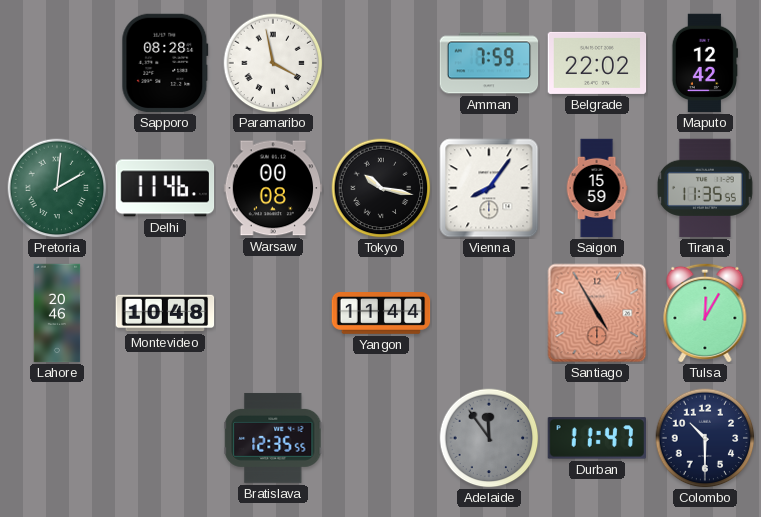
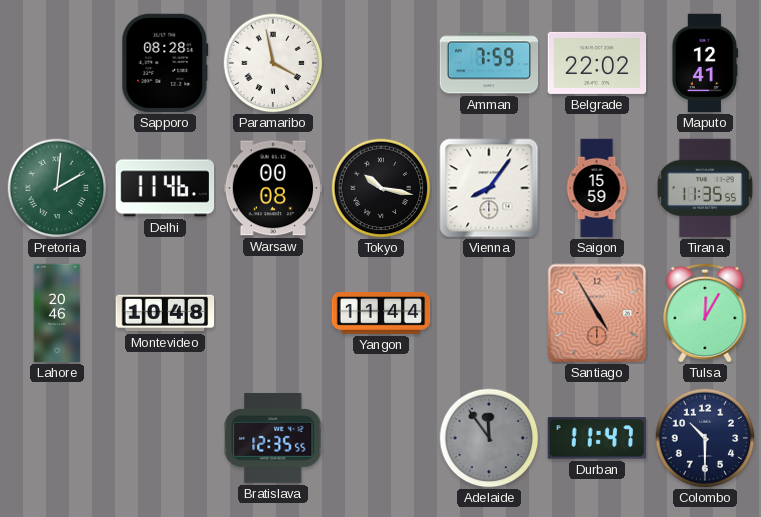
Maputo: 12:42 -> 12:41 (704, 63)
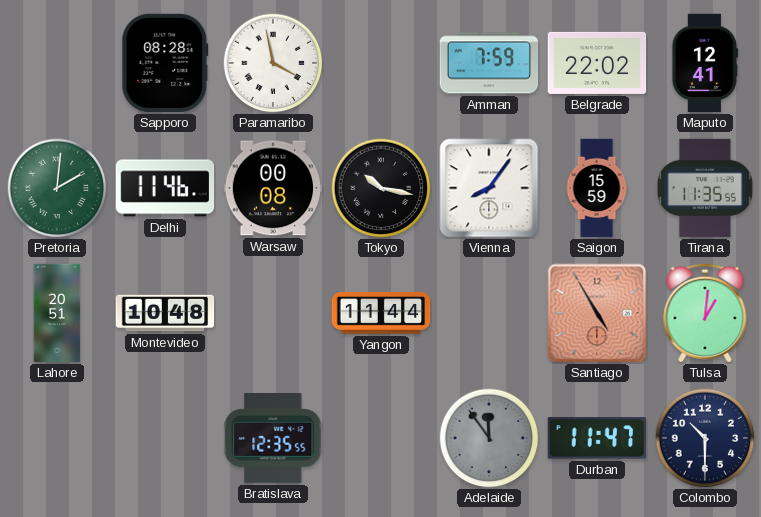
Lahore: 20:46 -> 20:51 (57, 313)
Tulsa: 12:05 -> 1:01 (705, 312)
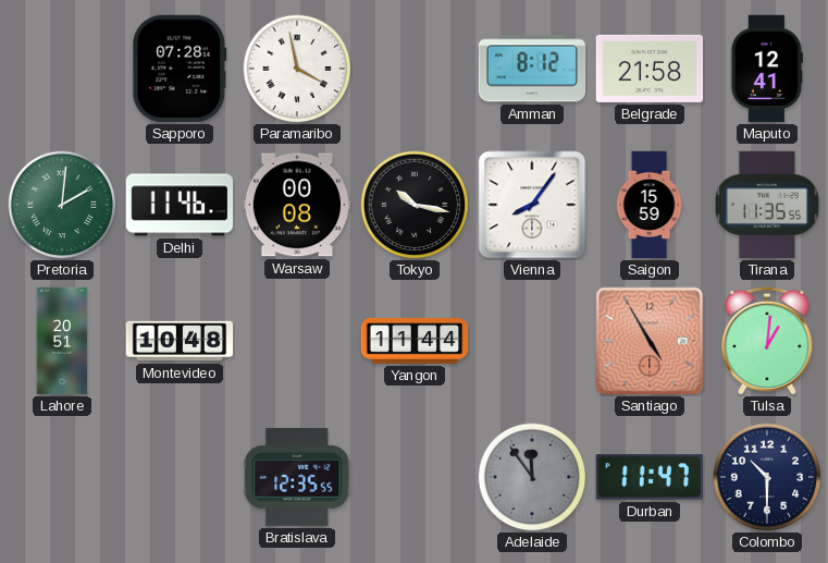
Sapporo: 08:28 -> 07:28 (180, 69)
Amman: 7:59 -> 8:12 (532, 69)
Belgrade: 22:02 -> 21:58 (650, 69)
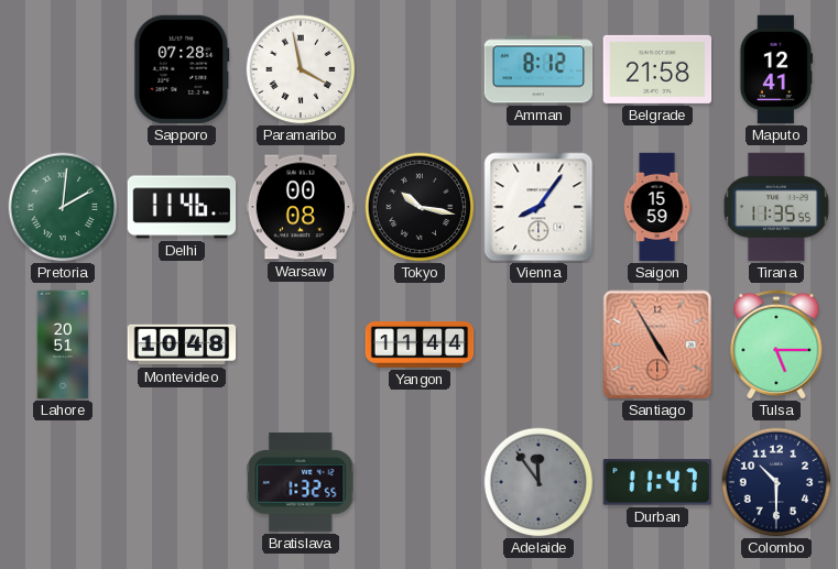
Tulsa: 1:01 -> 5:15 (776, 343)
Bratislava: 12:35 -> 1:32 (301, 482)
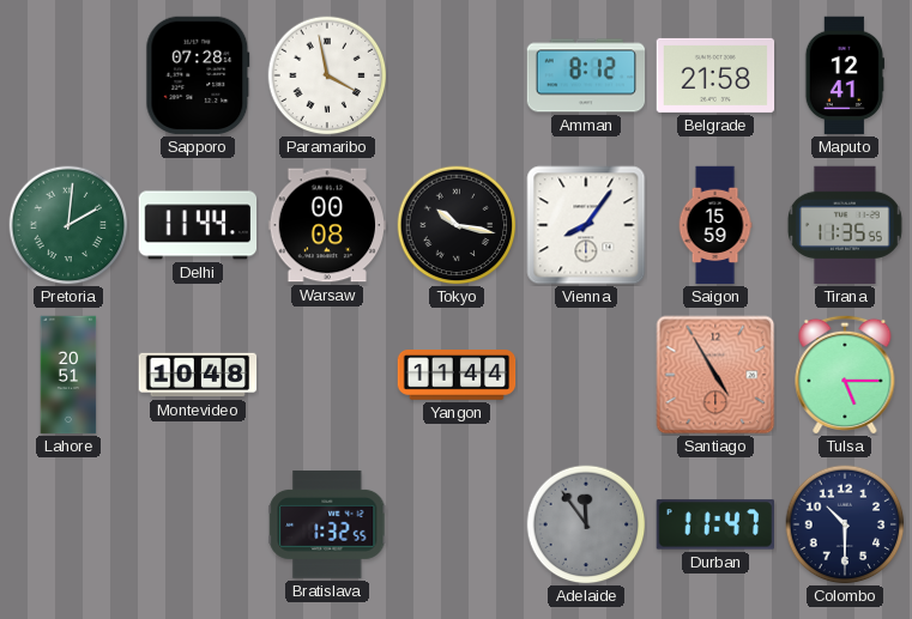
Delhi: 11:46 -> 11:44 (198, 225)
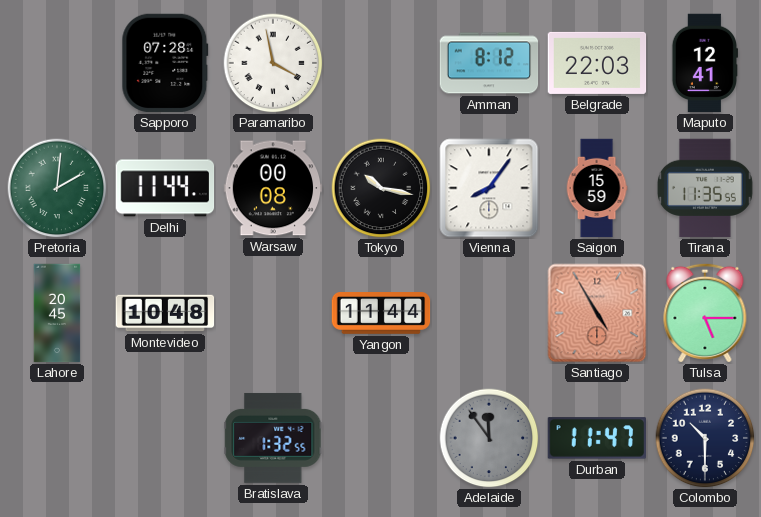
Belgrade: 21:58 -> 22:03 (597, 63)
Lahore: 20:51 -> 20:45 (57, 313)
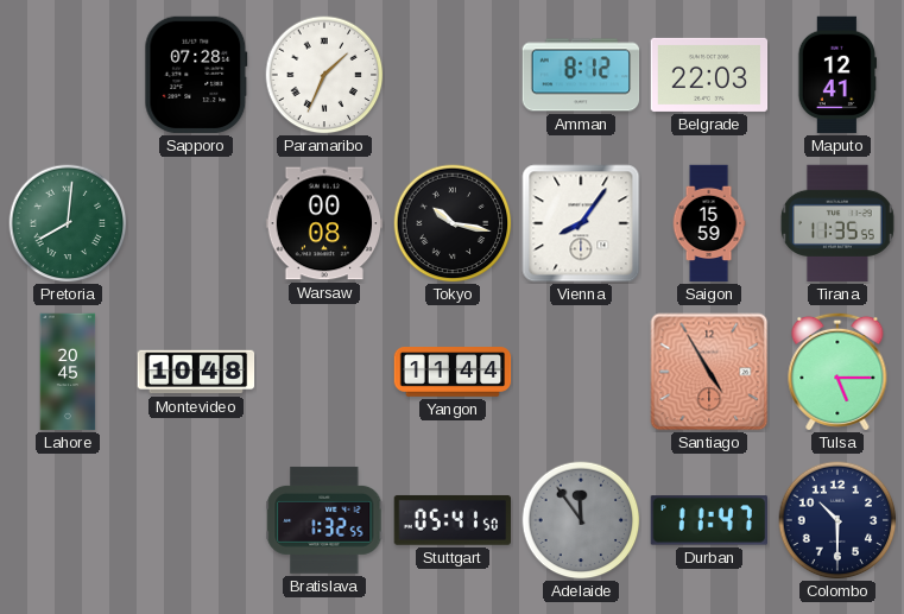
Paramaribo: 3:58 -> 1:34 (324, 75)
Pretoria: 2:01 -> 8:01 (68, 223)
Delhi: 11:44 -> none (165, 188)
Stuttgart: none -> 05:41 (451, 520)
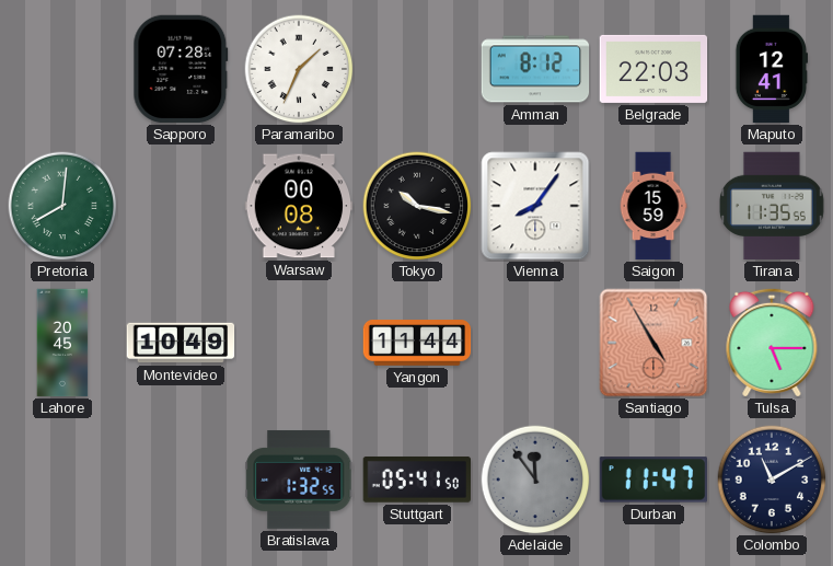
Montevideo: 10:48 -> 10:49 (181, 343)
Colombo: 10:30 -> 11:10 (772, 480)
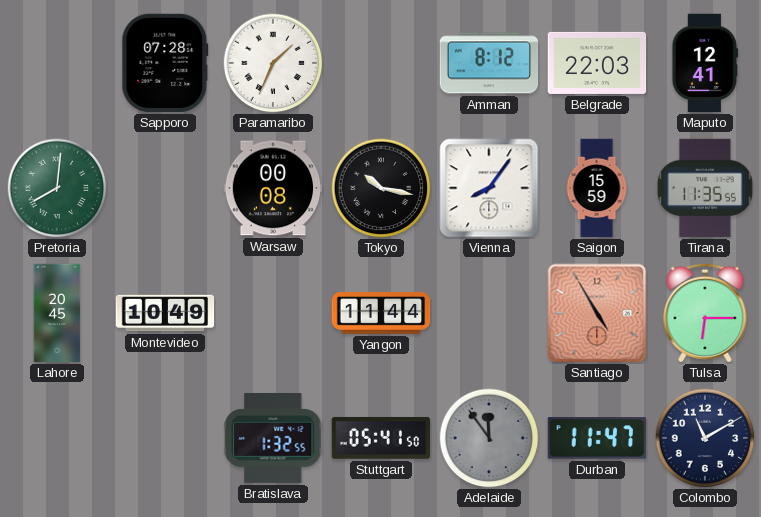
Tulsa: 5:15 -> 6:15 (705, 312)
